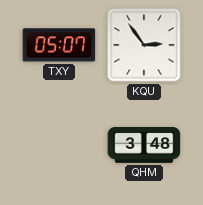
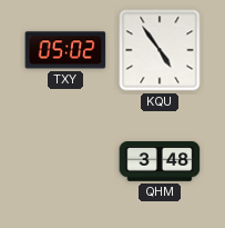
TXY: 05:07 -> 05:02 (65, 50)
KQU: 2:54 -> 4:54 (160, 50)
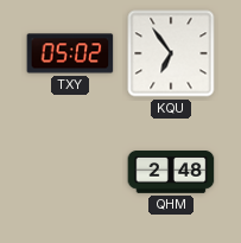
KQU: 4:54 -> 6:54 (171, 53)
QHM: 3:48 -> 2:48 (171, 173)
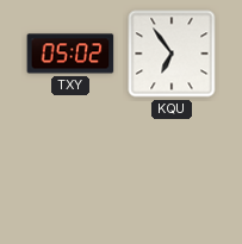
QHM: 2:48 -> none (171, 173)
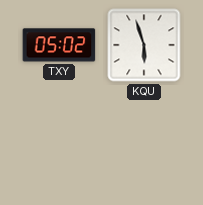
KQU: 6:54 -> 5:57 (144, 45)
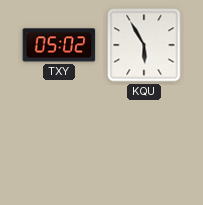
KQU: 5:57 -> 5:55 (144, 45)
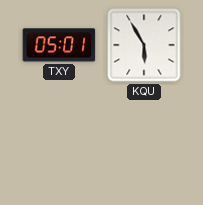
TXY: 05:02 -> 05:01 (59, 45)
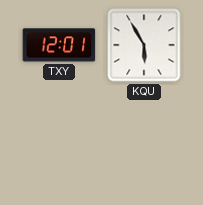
TXY: 05:01 -> 12:01 (59, 45)
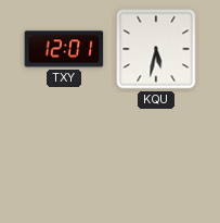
KQU: 5:55 -> 5:32 (156, 49)
